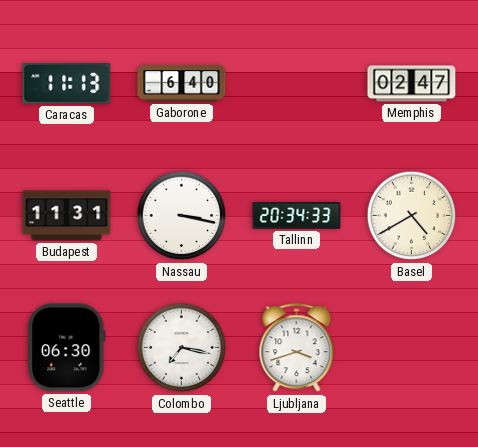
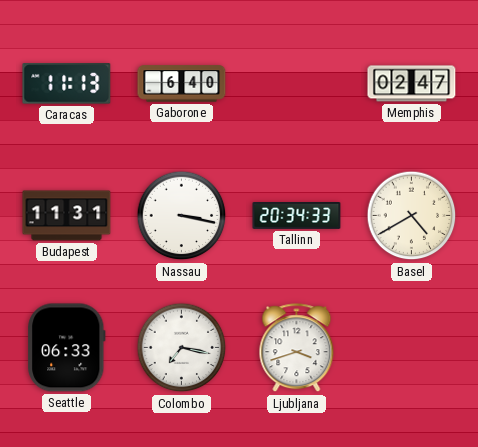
Seattle: 06:30 -> 06:33 (67, 348)
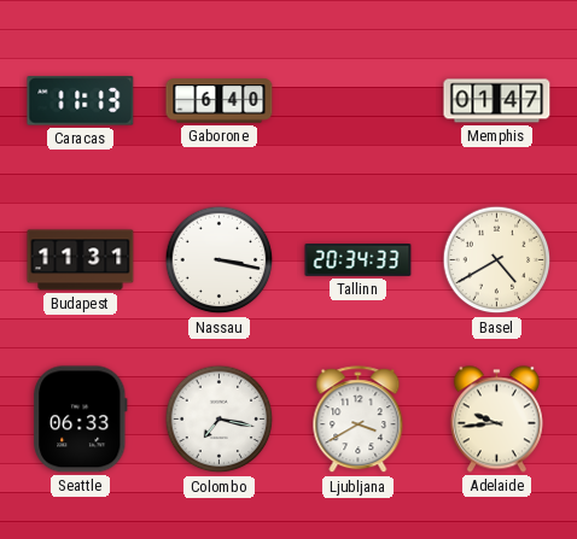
Memphis: 02:47 -> 01:47 (497, 101)
Ljubljana: 3:42 -> 3:40 (359, 420)
Adelaide: none -> 9:44 (496, 420)
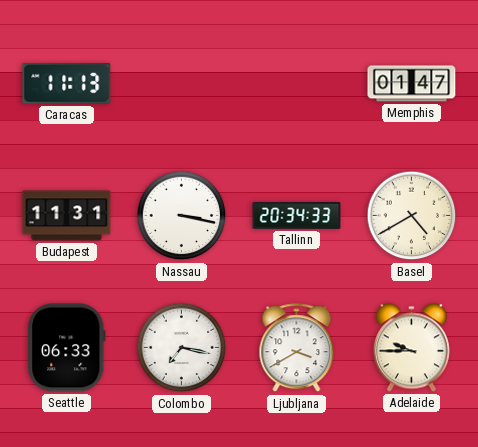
Gaborone: 6:40 -> none (220, 101)
Adelaide: 9:44 -> 9:45 (411, 348)
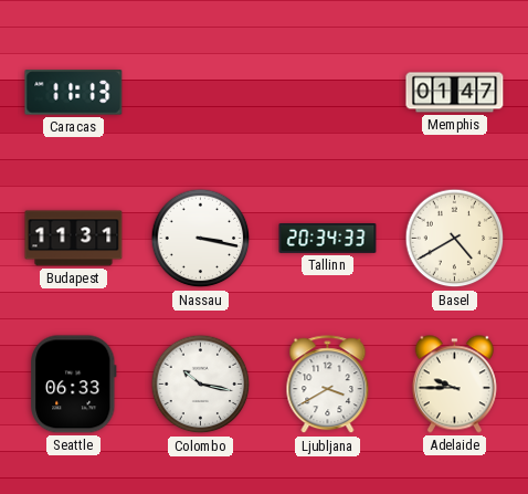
Colombo: 7:17 -> 10:17 (201, 385)
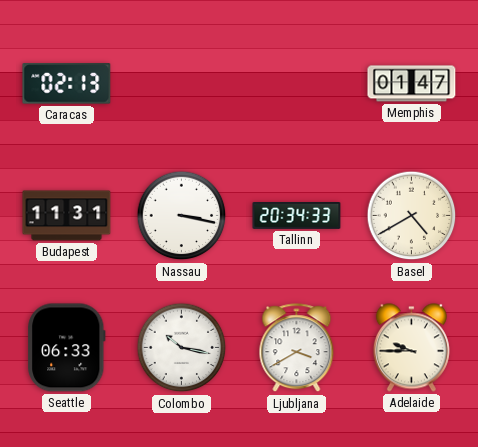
Caracas: 11:13 -> 02:13 (67, 84)
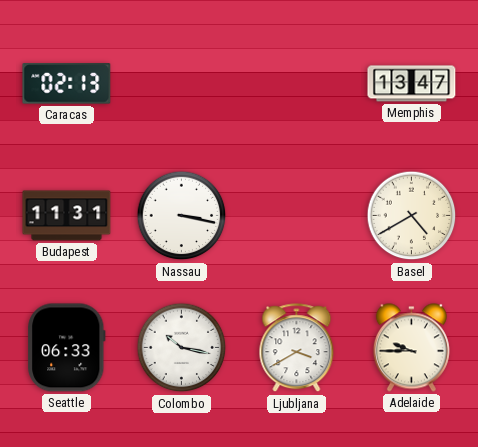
Memphis: 01:47 -> 13:47 (412, 84)
Tallinn: 20:34 -> none (297, 216)
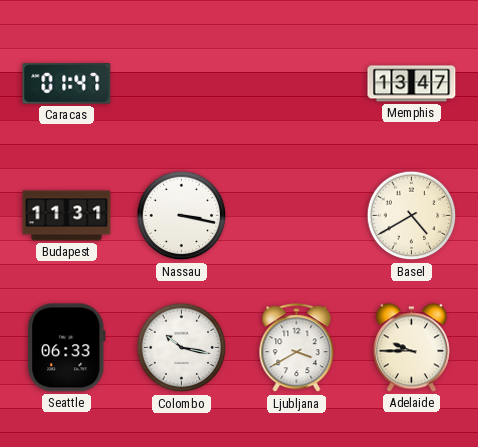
Caracas: 02:13 -> 01:47 (67, 84)
